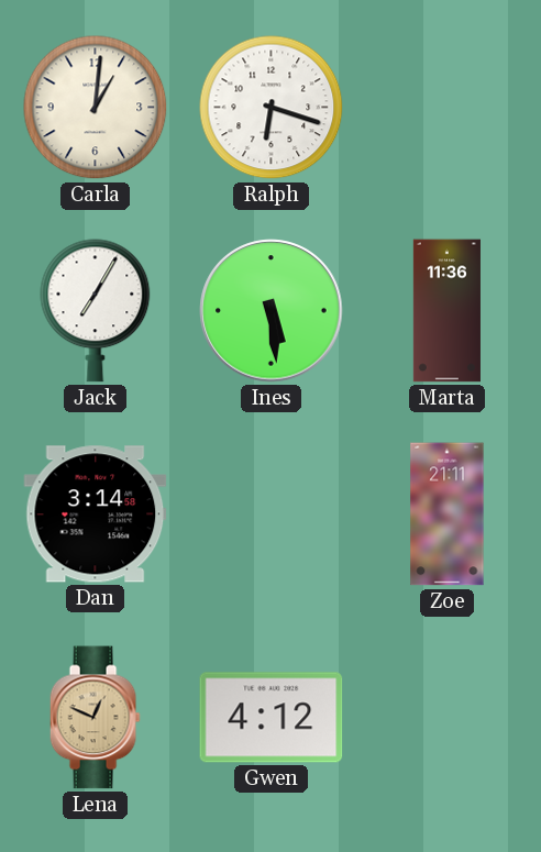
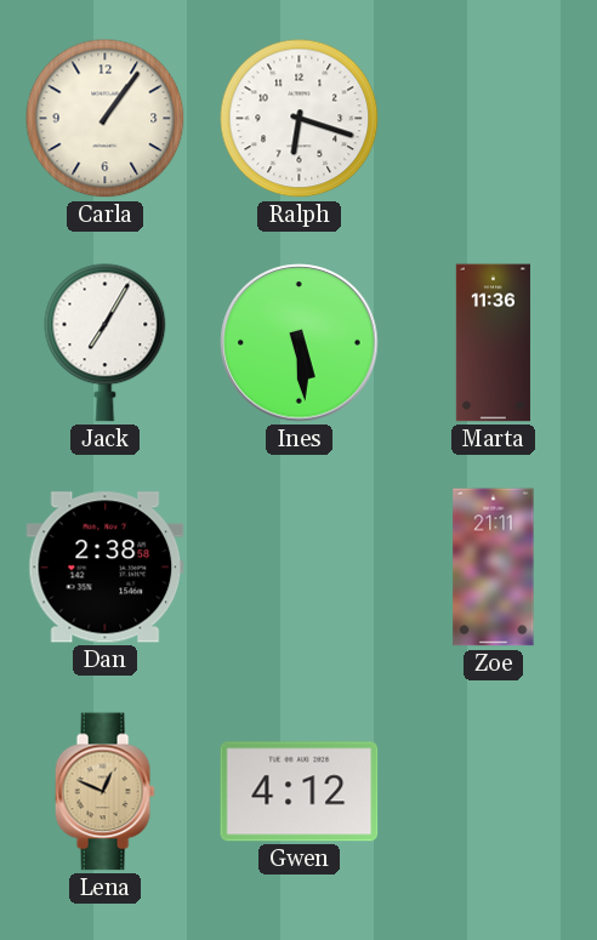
Carla: 1:01 -> 1:06 (106, 119)
Dan: 3:14 -> 2:38 (106, 568)
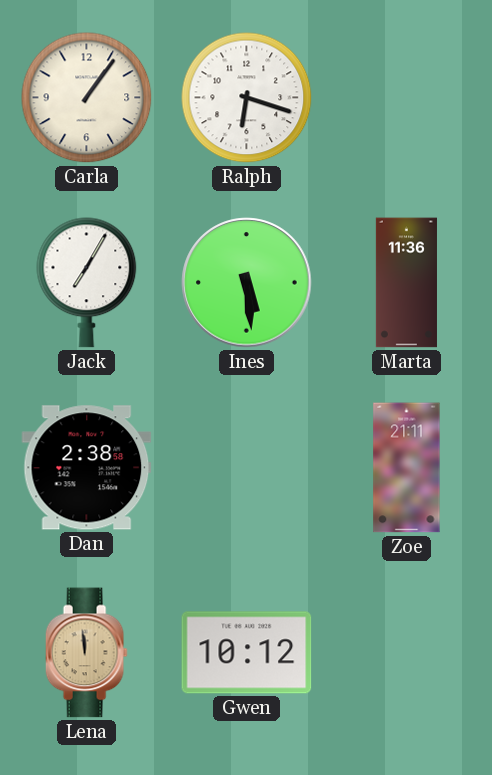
Lena: 12:49 -> 11:59 (86, 653)
Gwen: 4:12 -> 10:12 (247, 653)
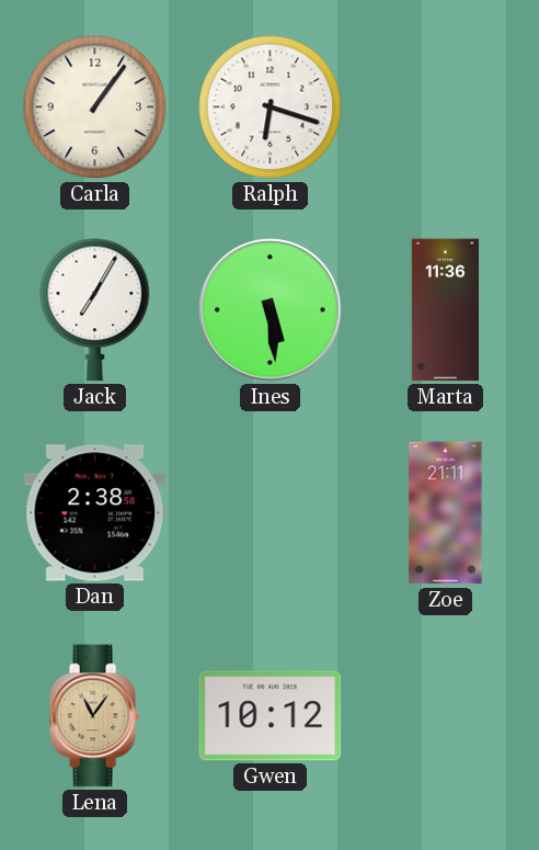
Lena: 11:59 -> 11:06 (94, 716)
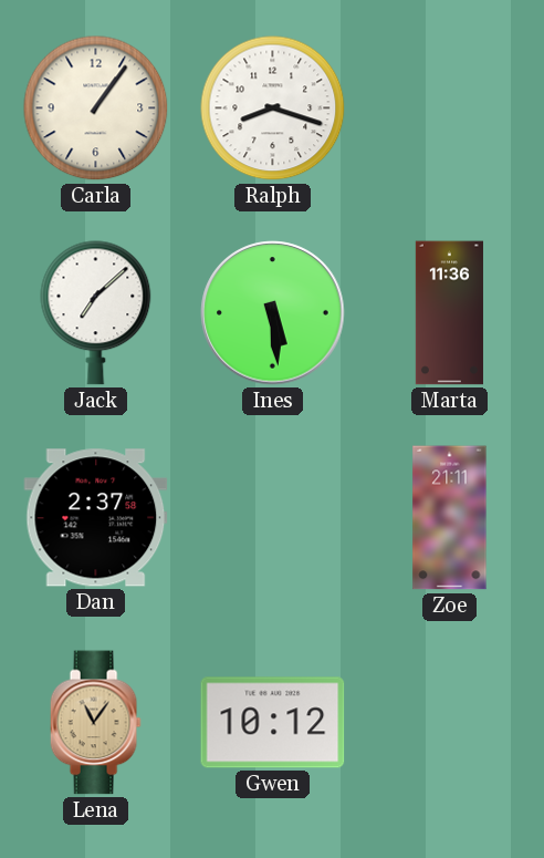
Ralph: 6:18 -> 8:18 (273, 108)
Jack: 7:05 -> 7:08 (96, 313)
Dan: 2:38 -> 2:37 (96, 518)
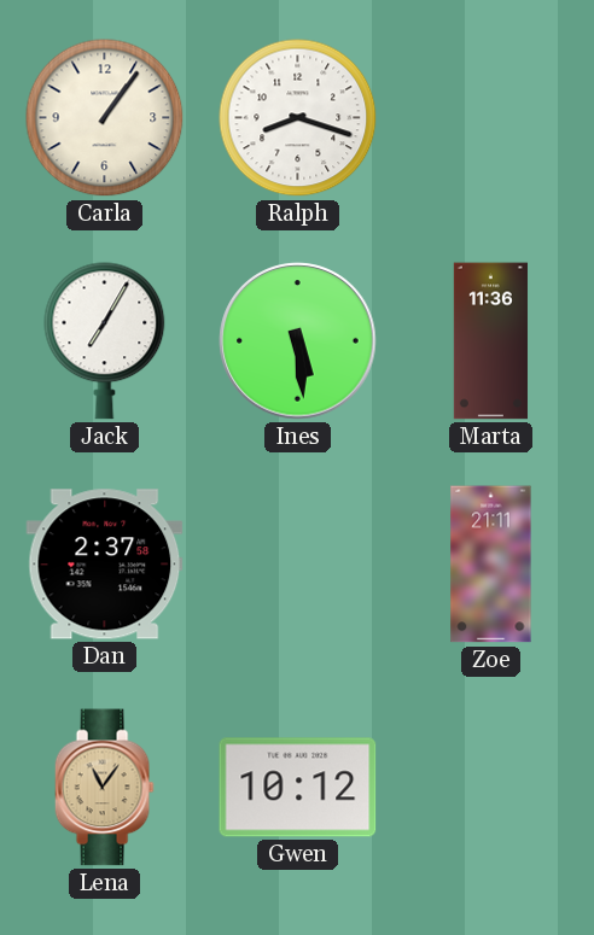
Jack: 7:08 -> 7:05 (105, 341)
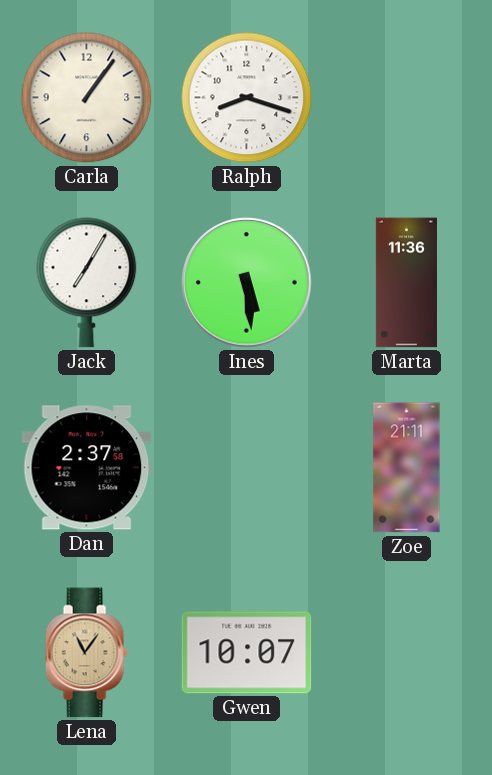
Gwen: 10:12 -> 10:07 (247, 653)
